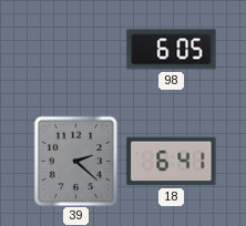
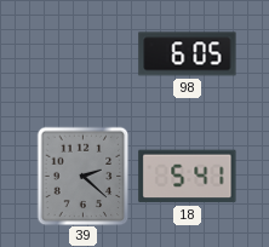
18: 6:41 -> 5:41 (188, 177)
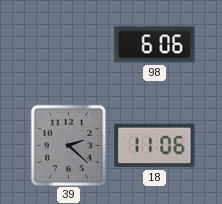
98: 6:05 -> 6:06 (155, 45)
18: 5:41 -> 11:06 (155, 146)
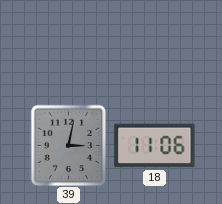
98: 6:06 -> none (155, 45)
39: 2:22 -> 3:02 (69, 145)
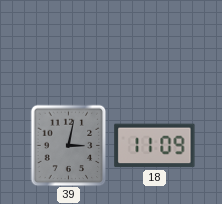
18: 11:06 -> 11:09 (155, 146)
